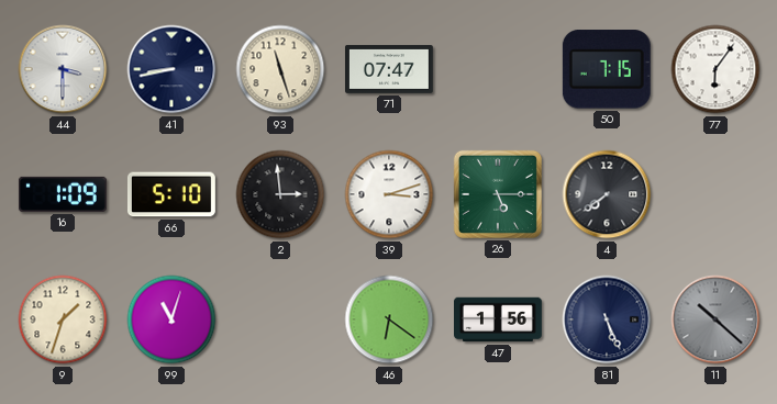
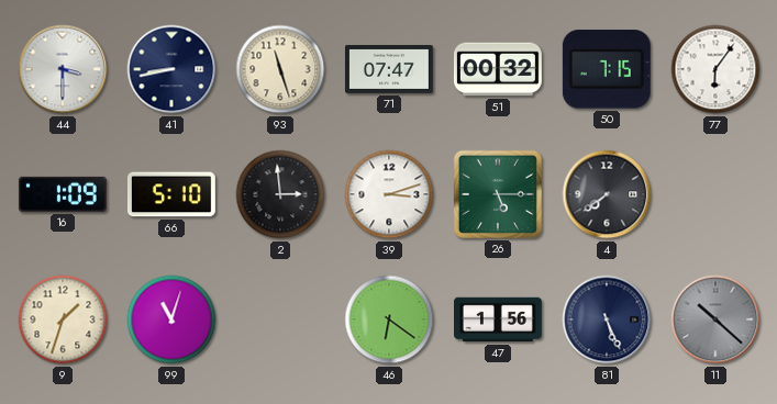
51: none -> 00:32 (498, 69)
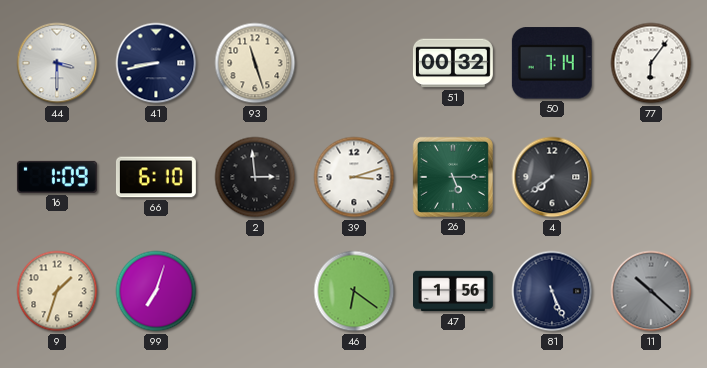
71: 07:47 -> none (389, 69)
50: 7:15 -> 7:14 (552, 63)
66: 5:10 -> 6:10 (156, 177)
99: 11:03 -> 7:03 (156, 291)
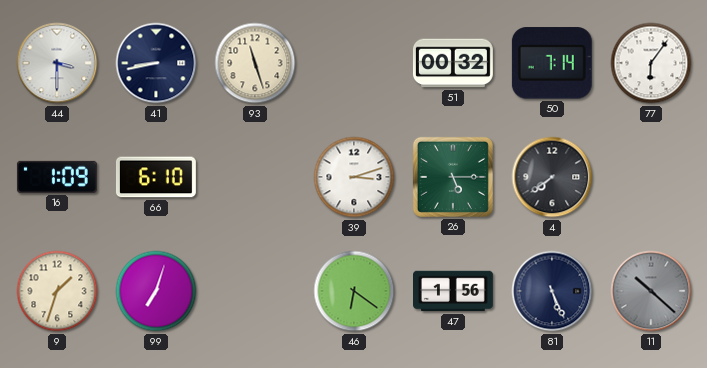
2: 2:59 -> none (255, 177)
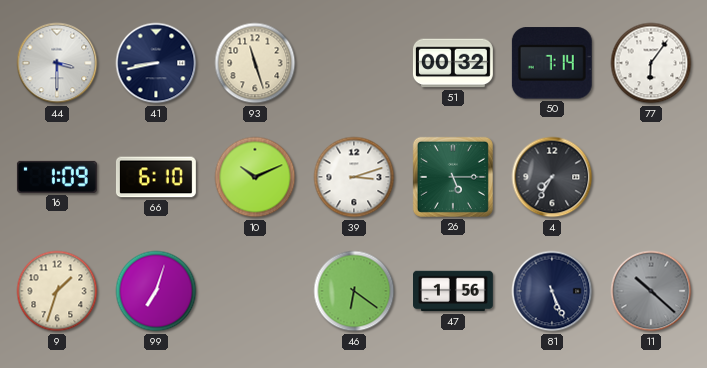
10: none -> 10:11 (255, 177)
4: 7:39 -> 7:35 (552, 177)
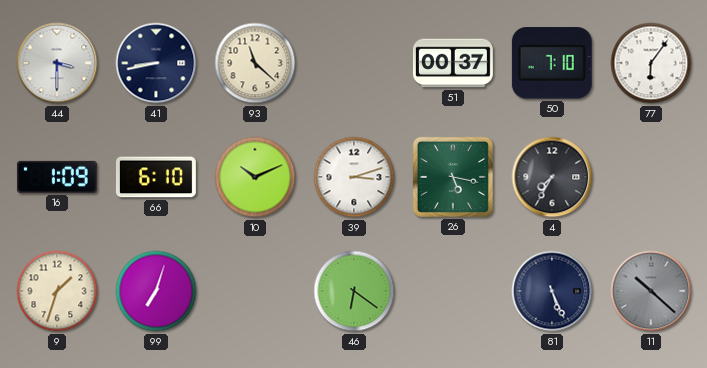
93: 11:27 -> 11:22 (255, 63)
51: 00:32 -> 00:37 (453, 63)
50: 7:14 -> 7:10 (552, 63)
26: 5:15 -> 5:17 (453, 177)
47: 1:56 -> none (454, 291)
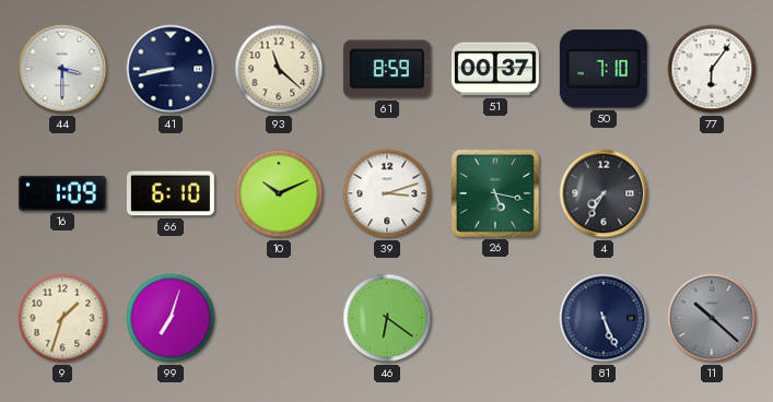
61: none -> 8:59 (387, 69)
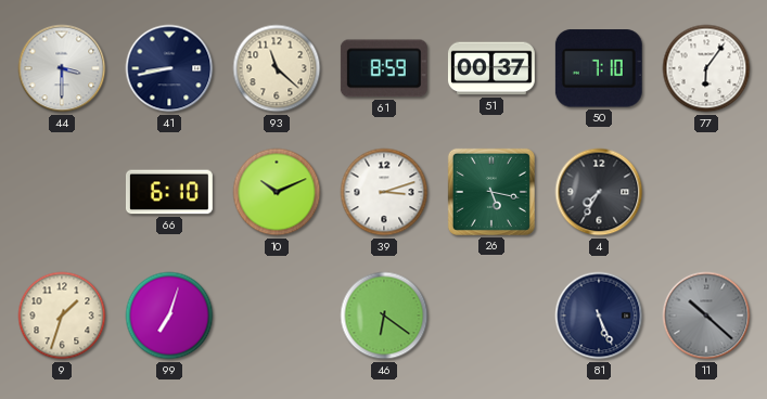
16: 1:09 -> none (62, 193)
